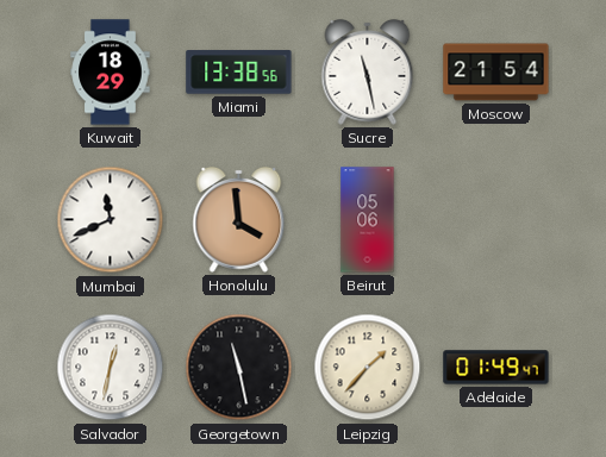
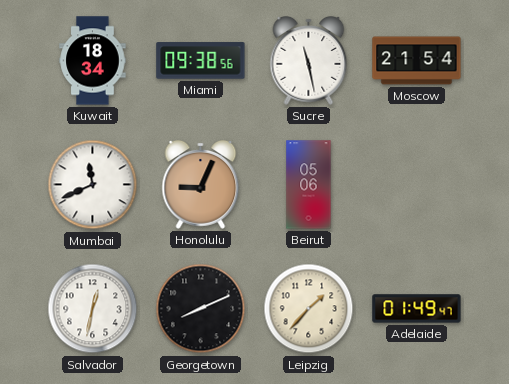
Kuwait: 18:29 -> 18:34 (93, 61)
Miami: 13:38 -> 09:38 (201, 61)
Honolulu: 3:59 -> 9:04 (201, 185)
Georgetown: 11:28 -> 8:11 (201, 309)
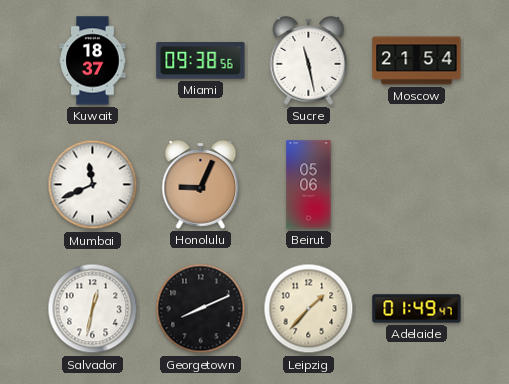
Kuwait: 18:34 -> 18:37 (93, 61)
